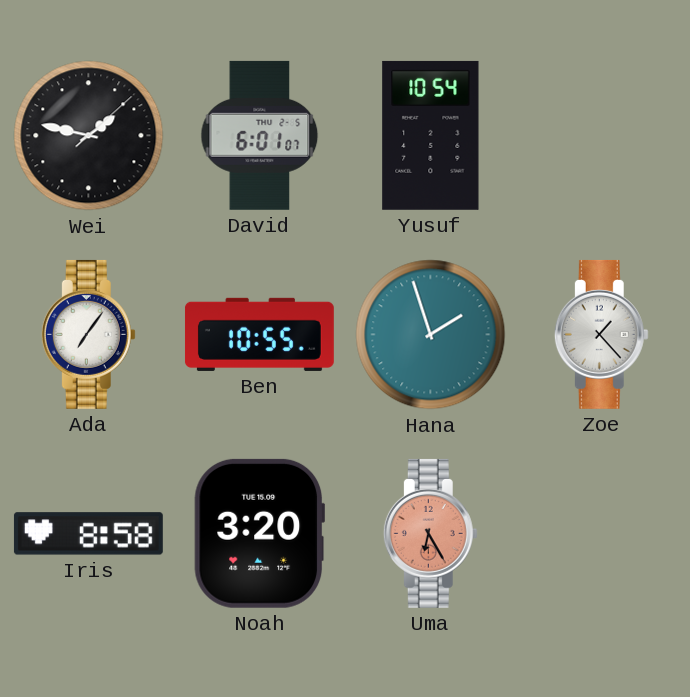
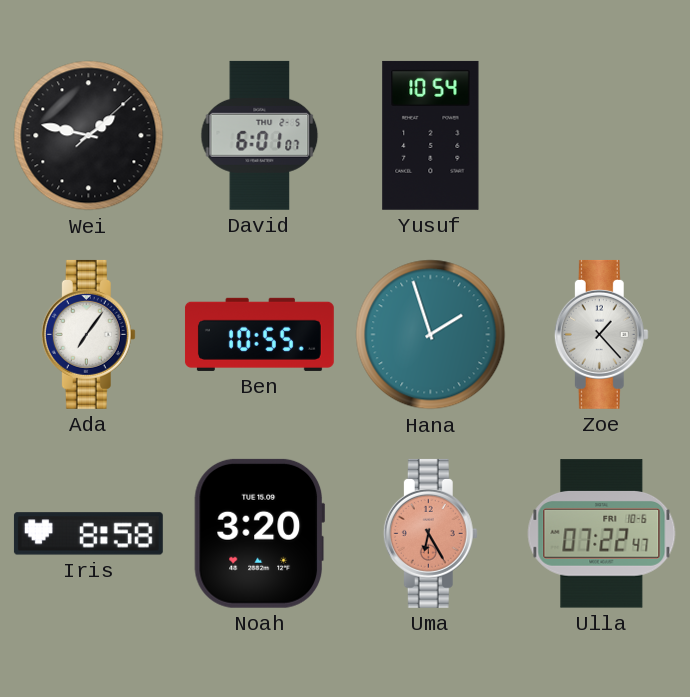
Ulla: none -> 07:22 (602, 534)
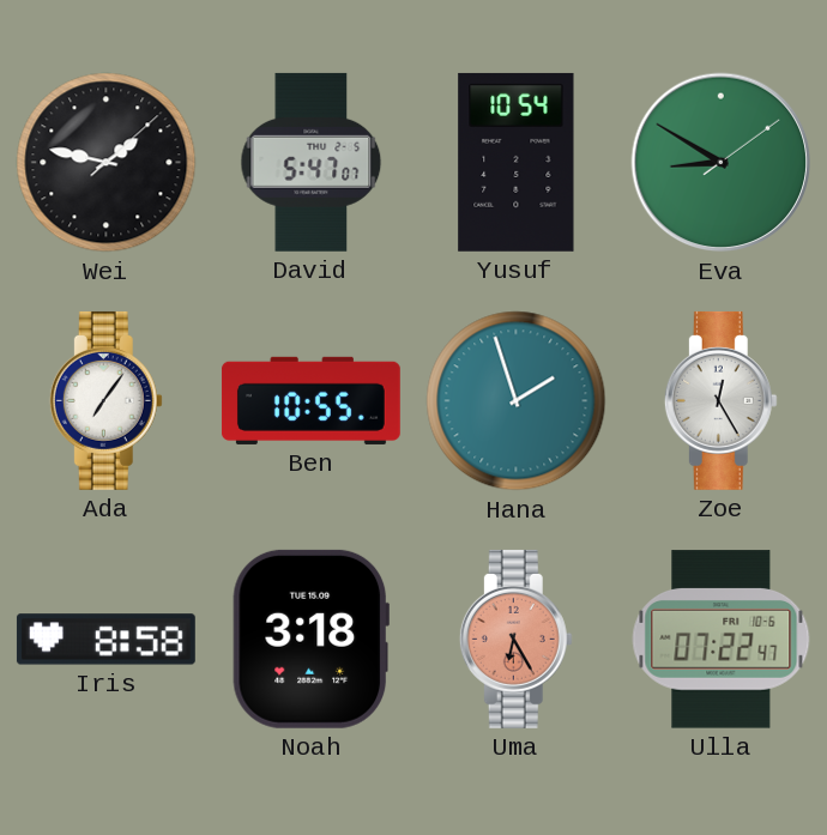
David: 6:01 -> 5:47 (312, 162)
Eva: none -> 8:50 (722, 163)
Zoe: 1:23 -> 12:25 (720, 400)
Noah: 3:20 -> 3:18 (310, 639)
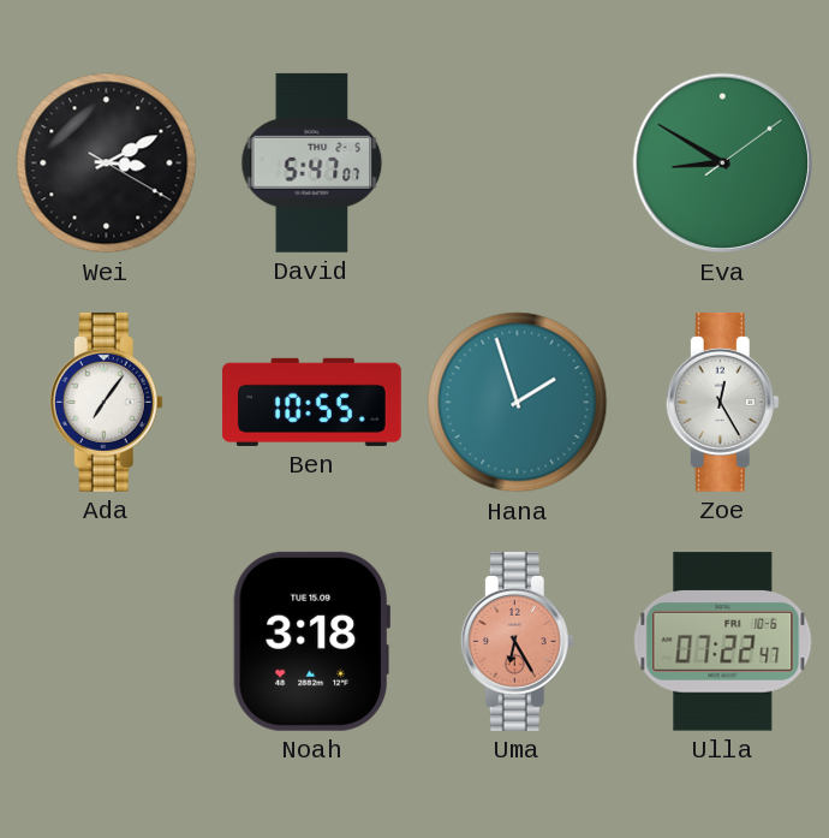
Wei: 1:47 -> 3:10 (107, 164)
Yusuf: 10:54 -> none (517, 162)
Iris: 8:58 -> none (105, 640)
